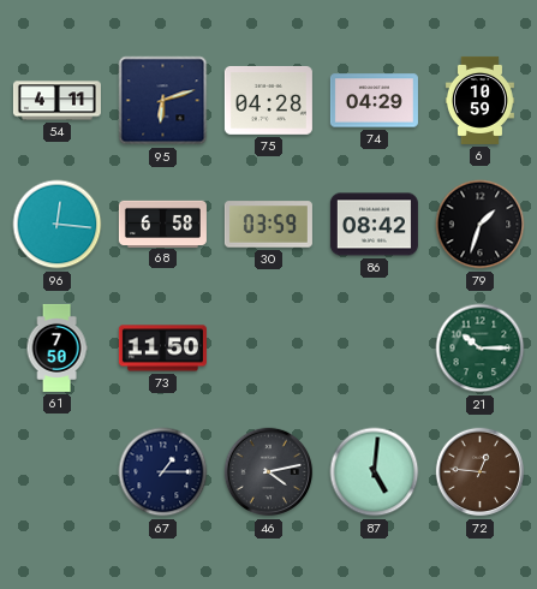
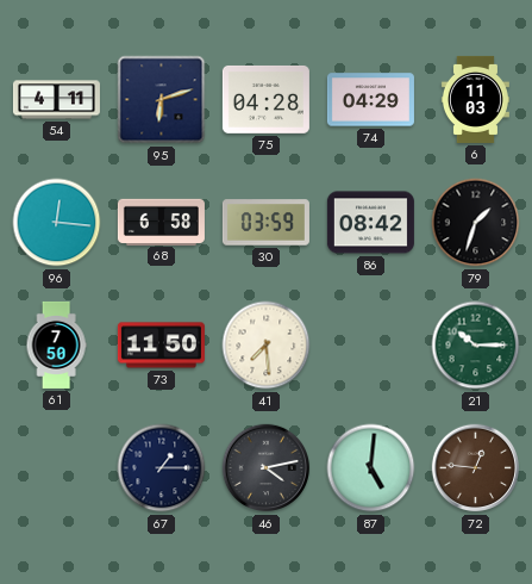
6: 10:59 -> 11:03 (475, 99)
41: none -> 7:29 (267, 346)
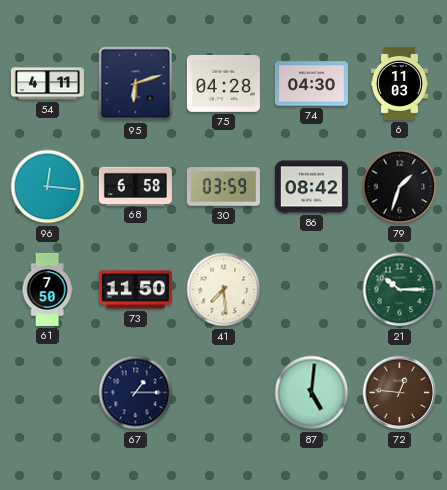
74: 04:29 -> 04:30 (311, 84)
46: 4:13 -> none (267, 468)
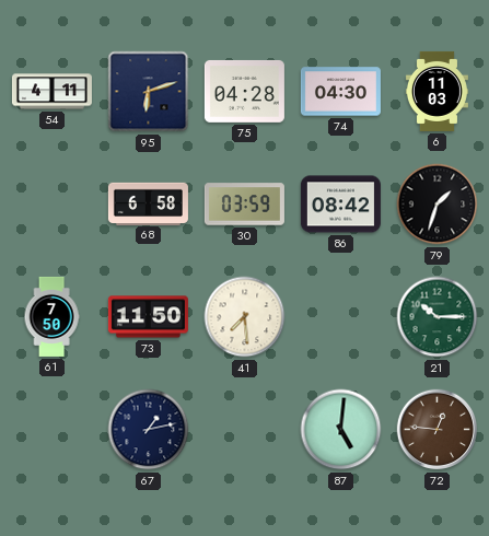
96: 12:16 -> none (48, 187)
67: 1:15 -> 1:13 (149, 430)
